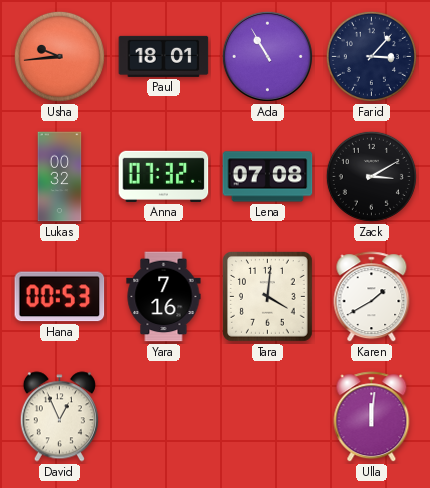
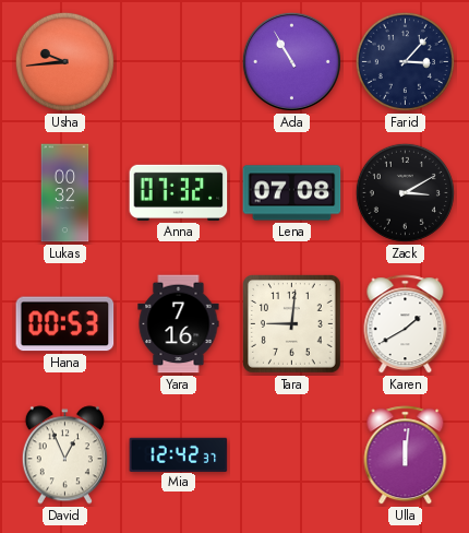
Paul: 18:01 -> none (164, 56)
Tara: 4:01 -> 9:01 (292, 324)
Mia: none -> 12:42 (179, 454)
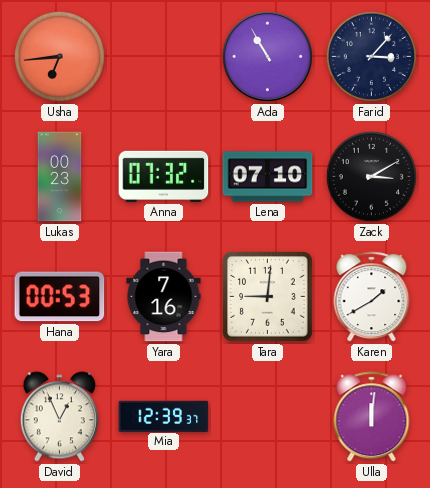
Usha: 9:44 -> 6:44 (59, 56)
Lukas: 00:32 -> 00:23 (60, 177)
Lena: 07:08 -> 07:10 (268, 177)
Mia: 12:42 -> 12:39 (164, 416)
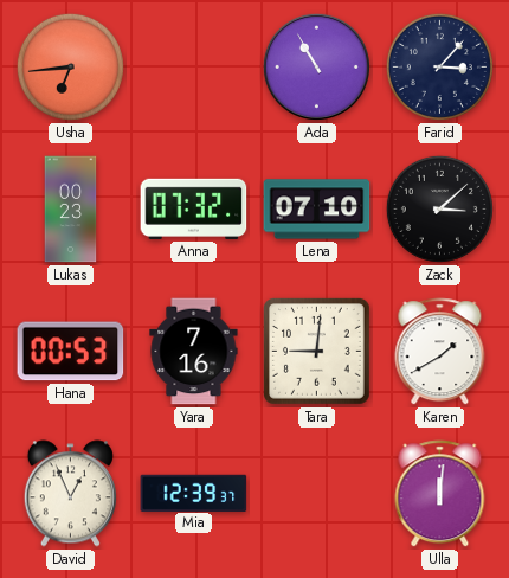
Zack: 3:10 -> 3:08 (439, 208)
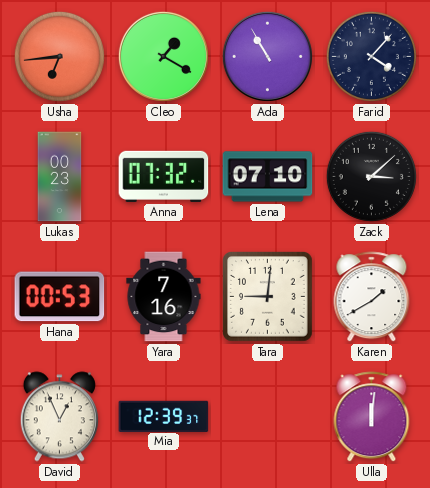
Cleo: none -> 1:20 (163, 56)
Farid: 3:07 -> 4:07 (371, 56)
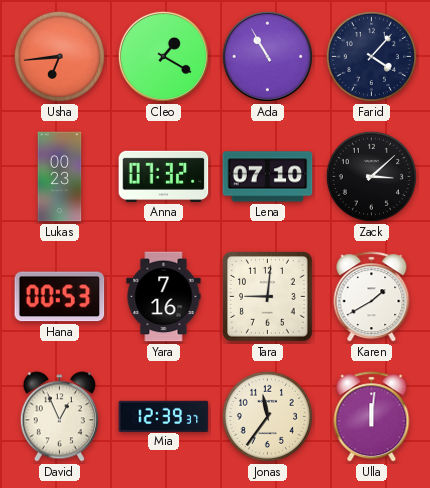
Jonas: none -> 11:36 (267, 416)
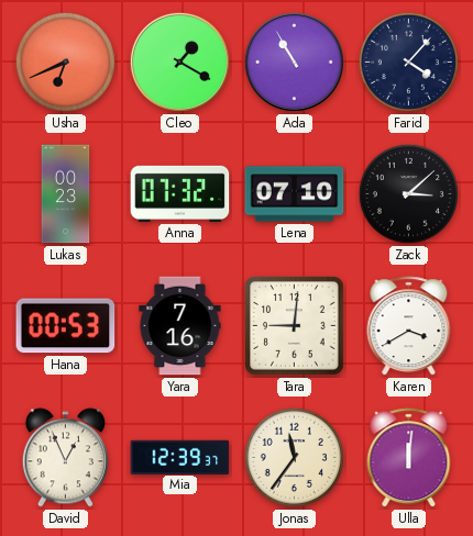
Usha: 6:44 -> 6:41 (65, 62)
Karen: 1:40 -> 3:40 (409, 326)
